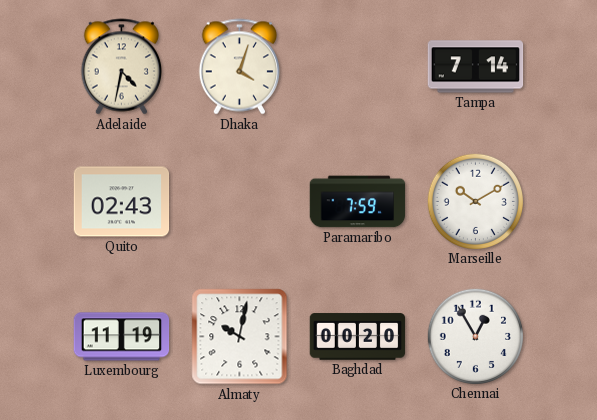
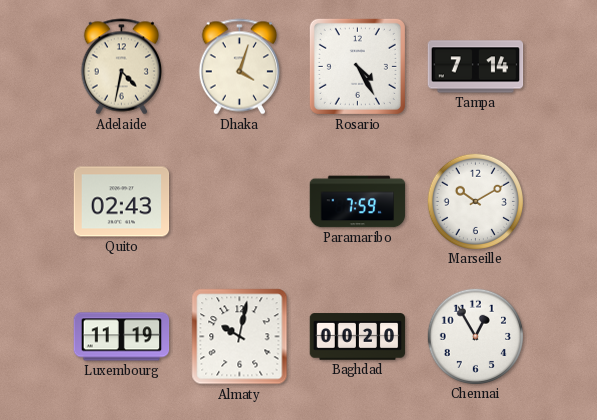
Rosario: none -> 4:25 (357, 66)
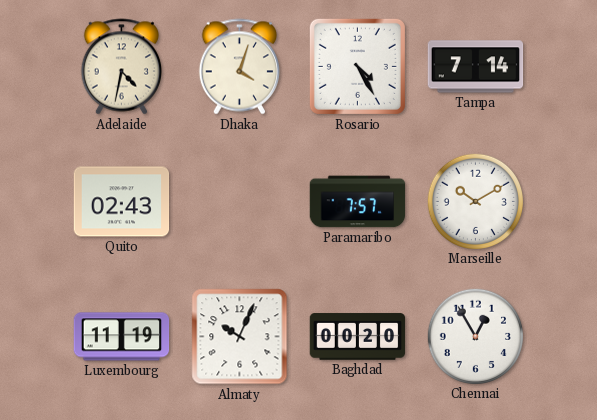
Paramaribo: 7:59 -> 7:57 (358, 202)
Almaty: 10:02 -> 10:04 (240, 337)
